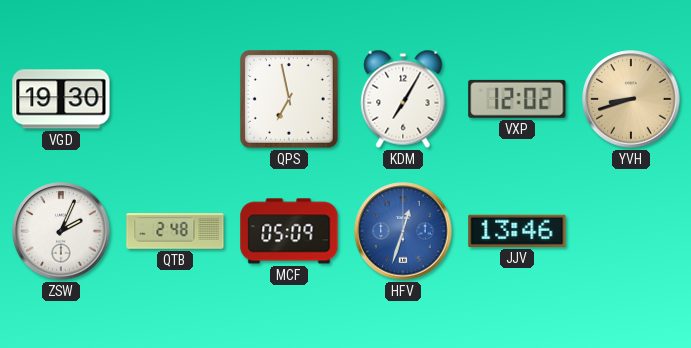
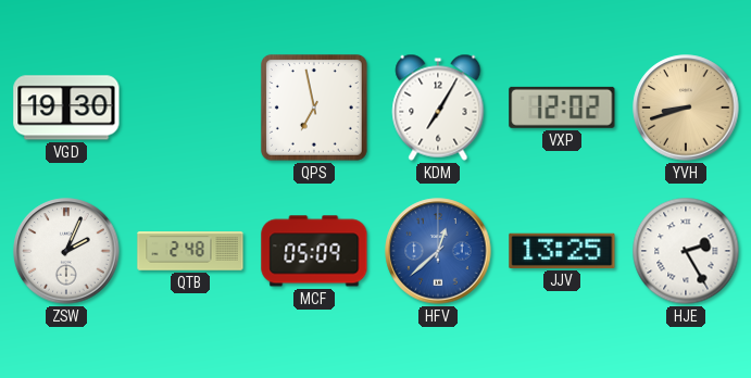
HFV: 12:33 -> 12:38 (438, 251)
JJV: 13:46 -> 13:25 (562, 251)
HJE: none -> 2:25 (686, 251)
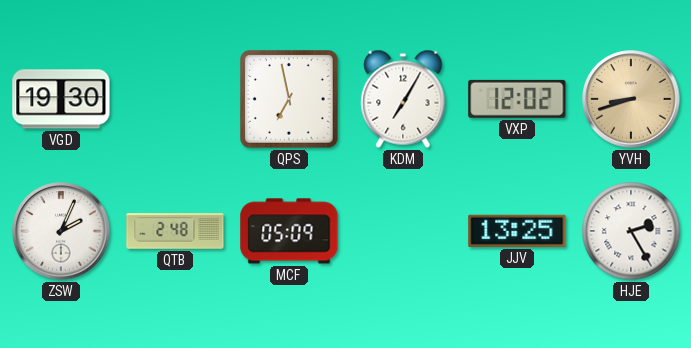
HFV: 12:38 -> none (438, 251)
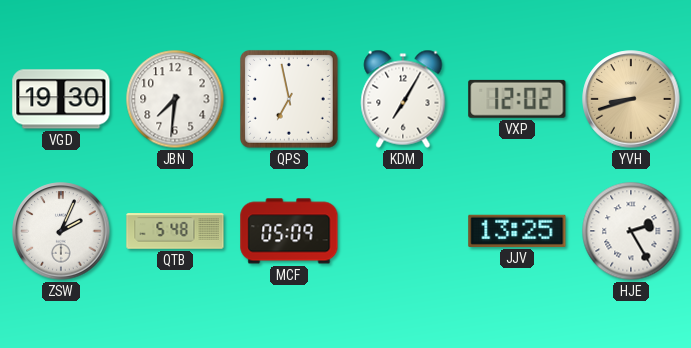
JBN: none -> 7:31 (175, 99)
QTB: 2:48 -> 5:48 (175, 231)
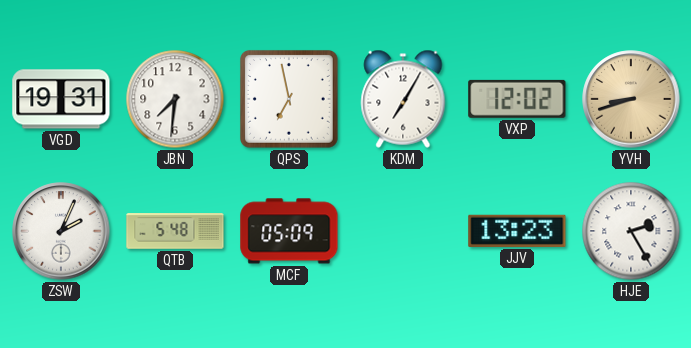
VGD: 19:30 -> 19:31 (61, 99)
JJV: 13:25 -> 13:23 (517, 231)
